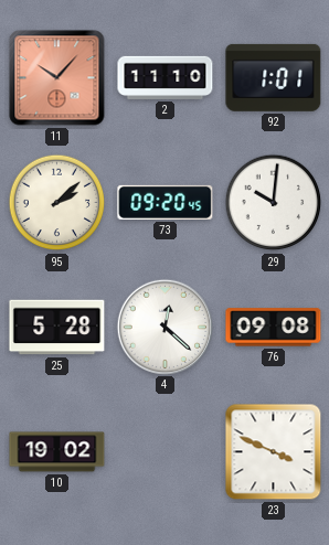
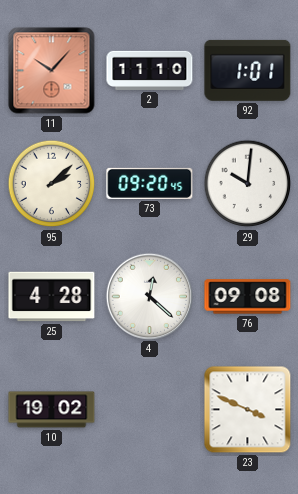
25: 5:28 -> 4:28 (52, 297)
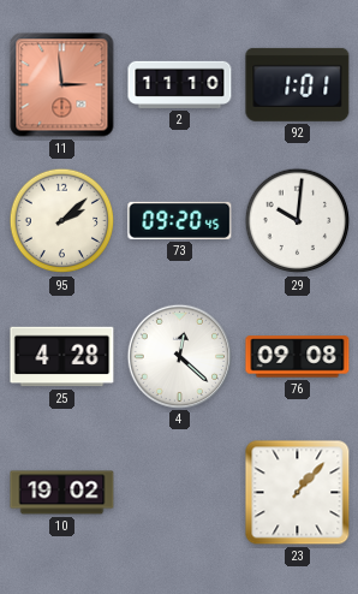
11: 10:07 -> 2:59 (62, 85)
23: 3:49 -> 1:07 (298, 493)
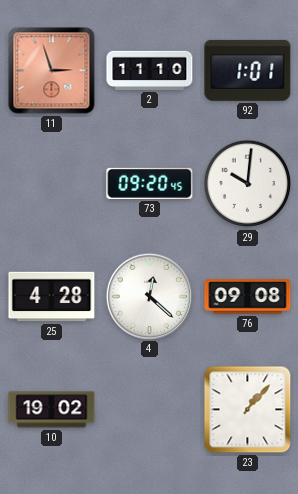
11: 2:59 -> 2:57 (52, 71)
95: 2:08 -> none (62, 221)
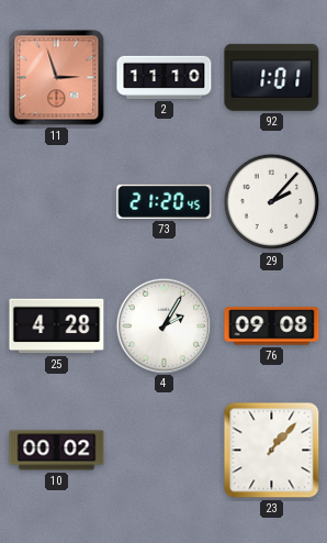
73: 09:20 -> 21:20 (165, 201)
29: 10:01 -> 2:07 (272, 202)
4: 12:22 -> 2:05 (163, 325)
10: 19:02 -> 00:02 (57, 451)
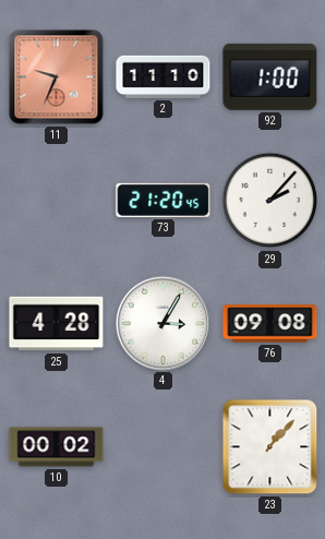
11: 2:57 -> 9:34 (57, 77)
92: 1:01 -> 1:00 (270, 76)
4: 2:05 -> 3:05 (162, 323)
